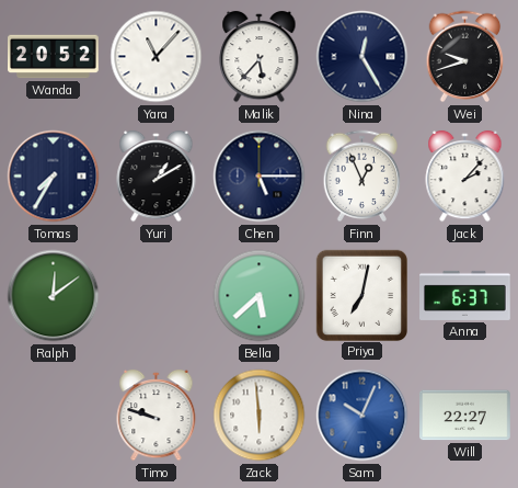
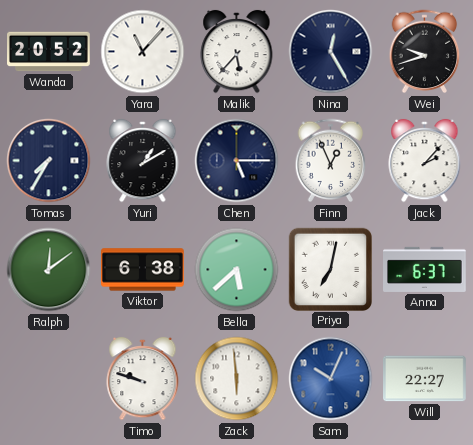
Viktor: none -> 6:38 (143, 270)
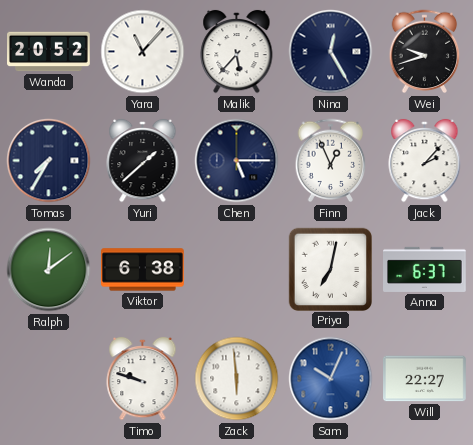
Yuri: 1:10 -> 1:38 (143, 161)
Bella: 5:38 -> none (237, 270)
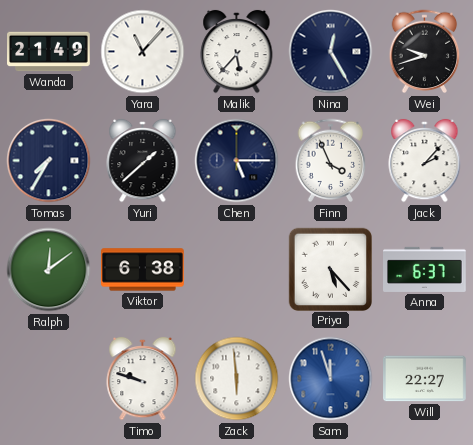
Wanda: 20:52 -> 21:49 (49, 52)
Finn: 12:56 -> 3:56 (331, 161)
Priya: 7:02 -> 5:23 (330, 269)
Sam: 10:04 -> 11:57 (331, 379)
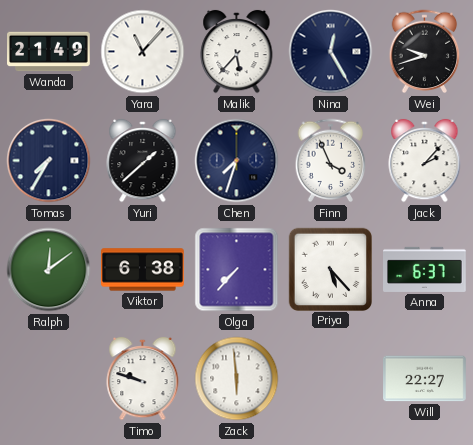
Chen: 5:15 -> 7:33 (237, 161)
Olga: none -> 7:37 (237, 270)
Sam: 11:57 -> none (331, 379)
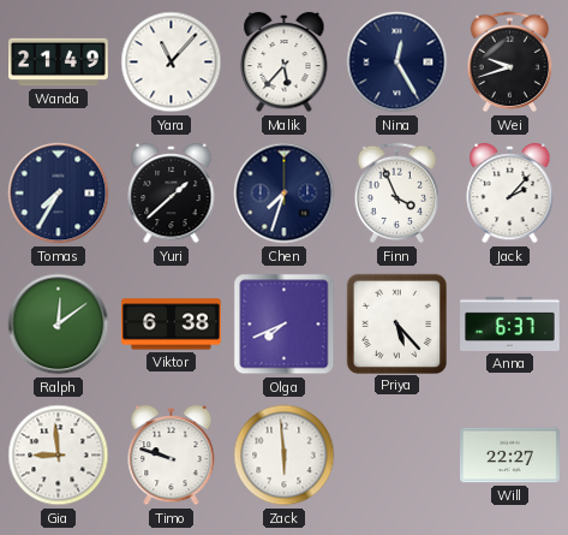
Olga: 7:37 -> 7:41 (285, 325)
Gia: none -> 8:59 (59, 456)
